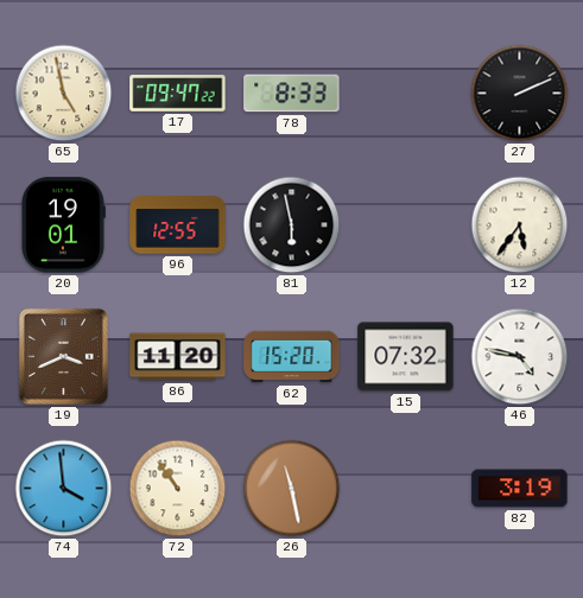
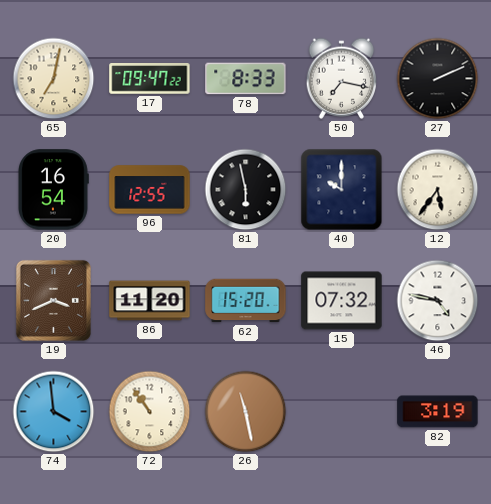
65: 4:58 -> 7:02 (54, 79)
50: none -> 7:17 (342, 78)
20: 19:01 -> 16:54 (54, 190)
40: none -> 10:00 (342, 190)
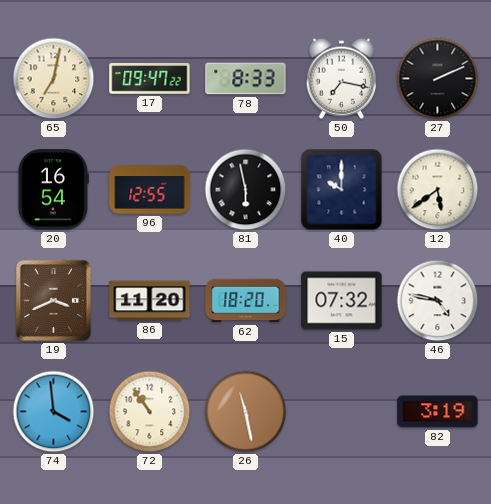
12: 5:36 -> 5:39 (438, 190)
62: 15:20 -> 18:20 (246, 301)
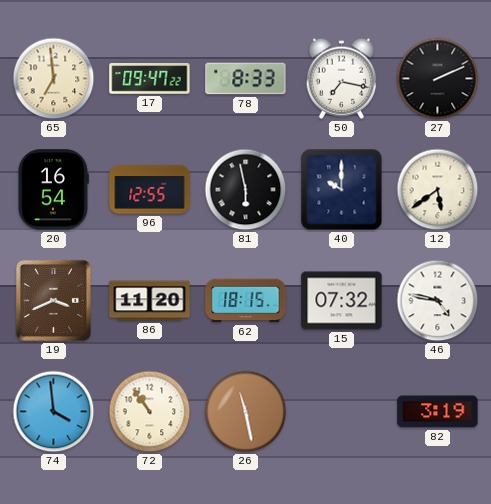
65: 7:02 -> 6:59 (54, 79)
62: 18:20 -> 18:15 (246, 301)
